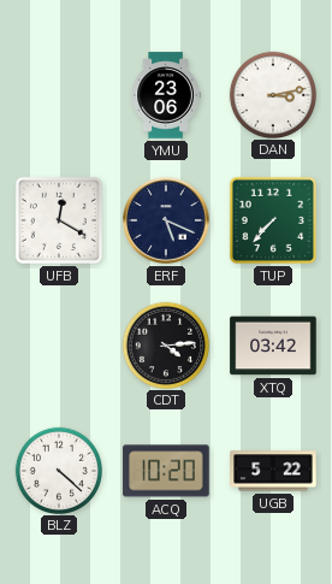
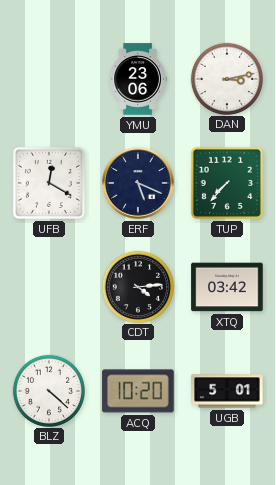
UGB: 5:22 -> 5:01 (227, 391)
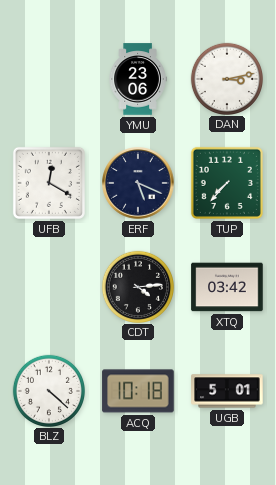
ACQ: 10:20 -> 10:18 (138, 391)
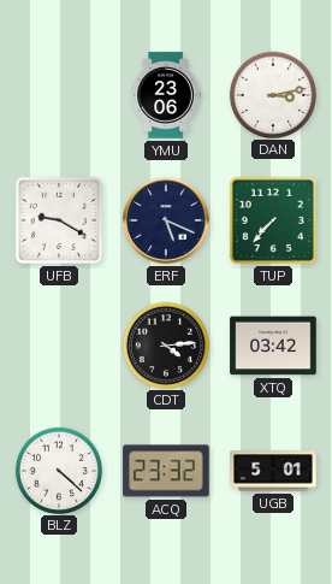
UFB: 12:20 -> 9:20 (59, 220)
ACQ: 10:18 -> 23:32 (166, 471)
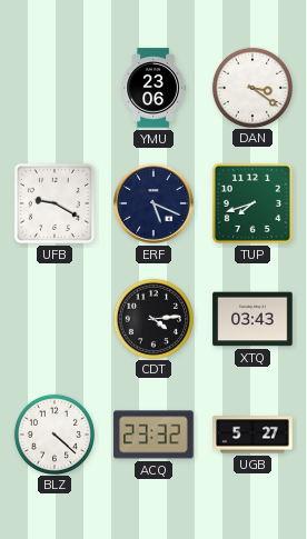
DAN: 3:13 -> 3:21 (251, 87)
TUP: 7:37 -> 7:42 (252, 203)
XTQ: 03:42 -> 03:43 (252, 319)
UGB: 5:01 -> 5:27 (252, 435)
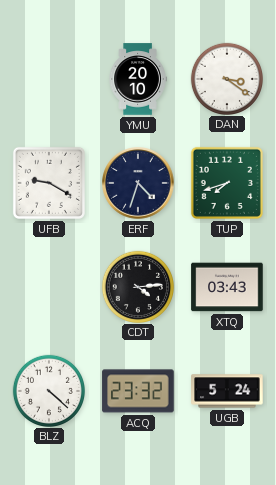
YMU: 23:06 -> 20:10 (138, 79)
ERF: 5:19 -> 4:33 (138, 183)
UGB: 5:27 -> 5:24 (227, 391)
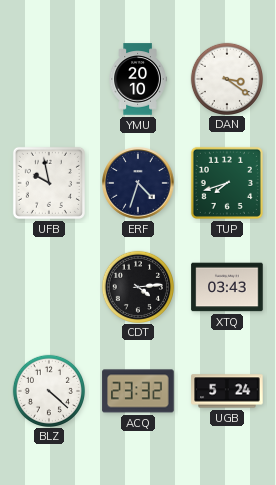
UFB: 9:20 -> 9:58 (49, 183)
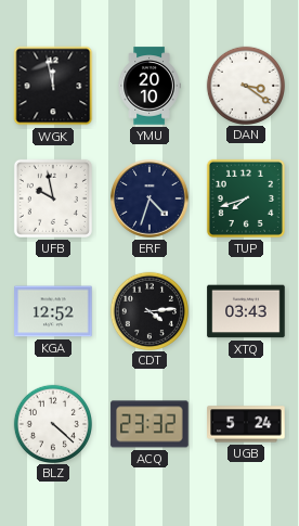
WGK: none -> 11:58 (53, 86)
KGA: none -> 12:52 (53, 311)
